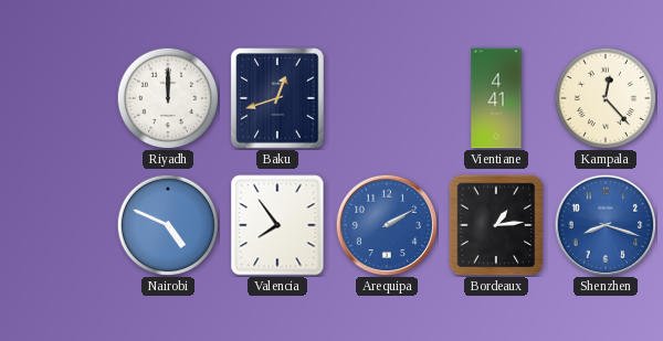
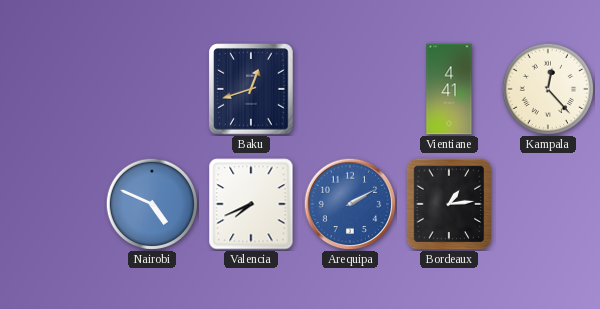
Riyadh: 12:00 -> none (167, 97)
Valencia: 7:54 -> 7:41 (251, 204)
Shenzhen: 8:18 -> none (606, 225)
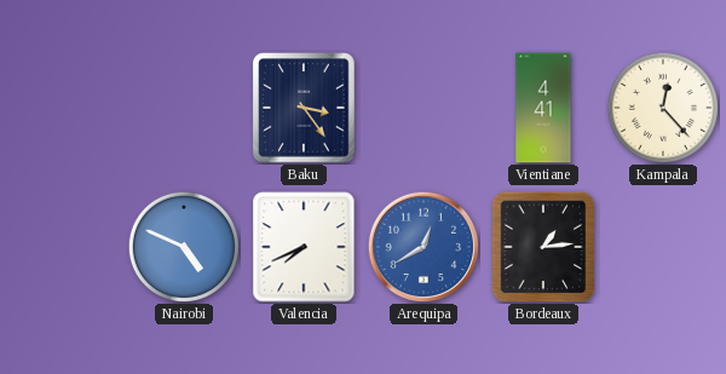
Baku: 12:42 -> 3:24 (305, 108)
Arequipa: 2:10 -> 12:40 (423, 247)
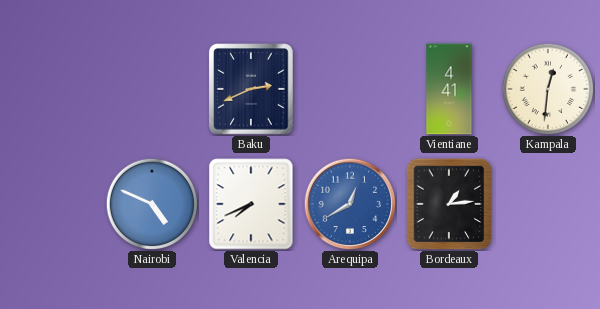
Baku: 3:24 -> 2:41 (252, 89)
Kampala: 12:23 -> 12:31 (547, 88)
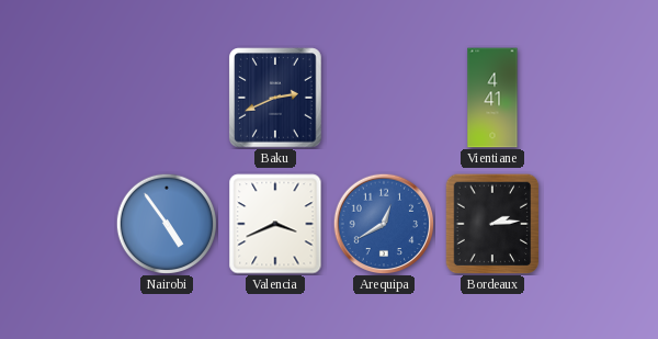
Kampala: 12:31 -> none (547, 88)
Nairobi: 4:49 -> 4:54 (166, 223)
Valencia: 7:41 -> 3:41 (275, 224)
Bordeaux: 1:14 -> 2:14 (492, 224)
